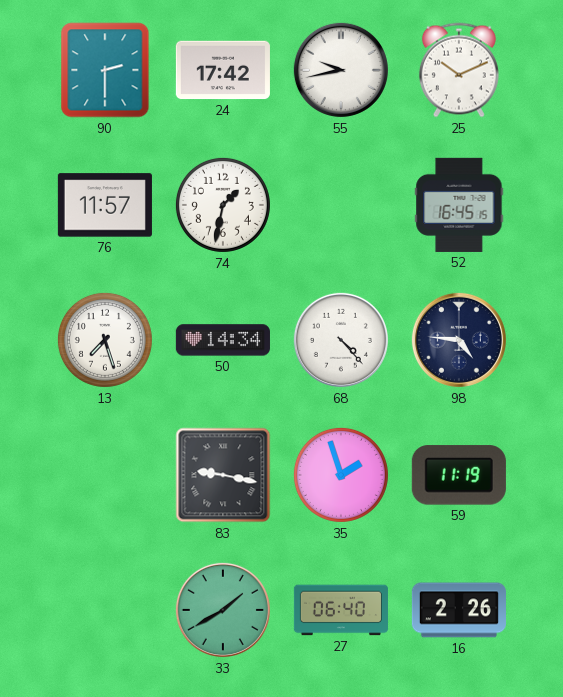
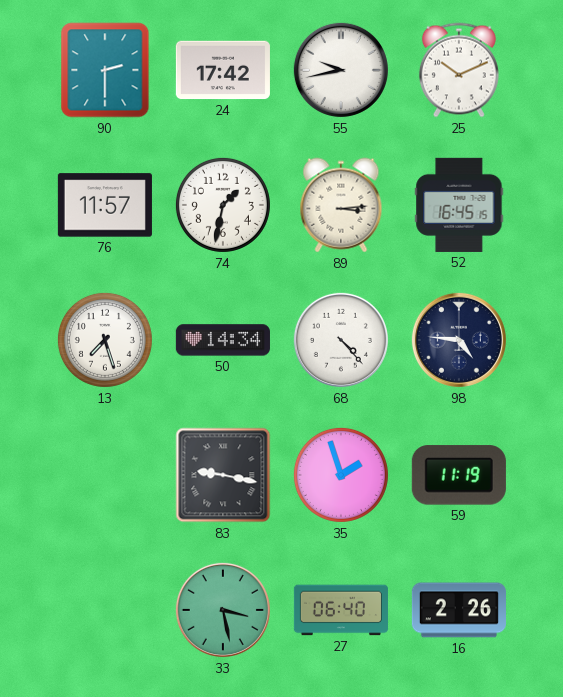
89: none -> 3:14 (341, 205)
33: 1:40 -> 3:28 (223, 610)
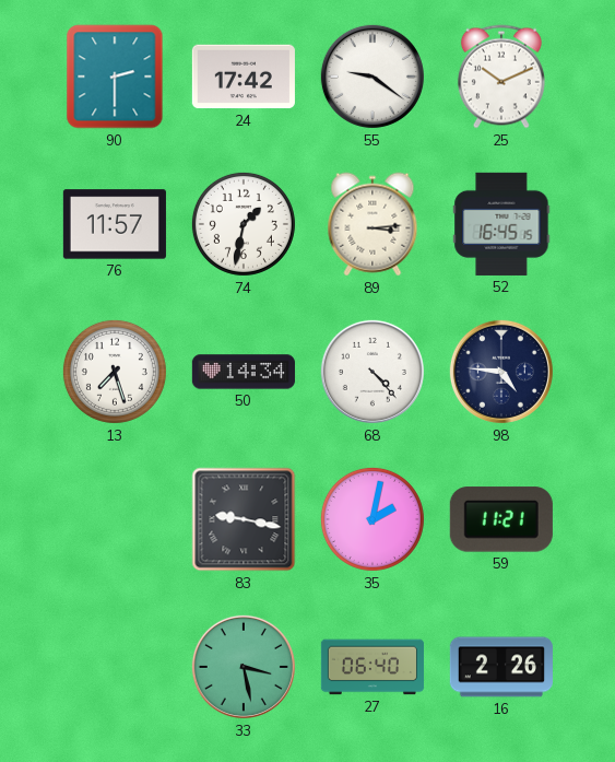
55: 9:43 -> 9:21 (372, 77)
35: 1:57 -> 2:02 (372, 519)
59: 11:19 -> 11:21 (501, 519)
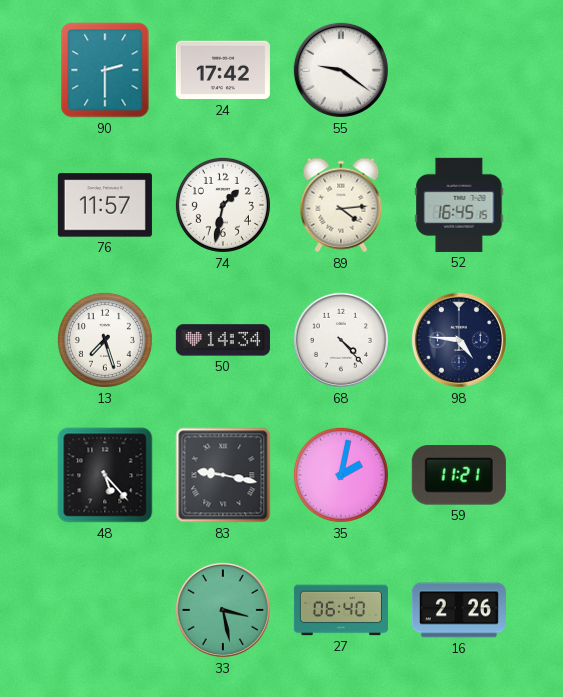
25: 10:11 -> none (501, 77)
89: 3:14 -> 4:14 (341, 205)
48: none -> 5:23 (105, 475)
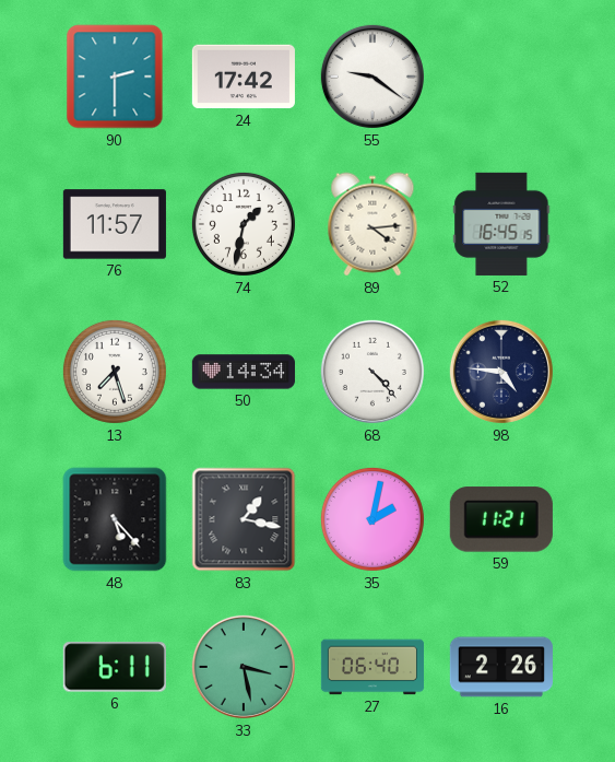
83: 9:17 -> 1:17 (244, 519)
6: none -> 6:11 (115, 667)
